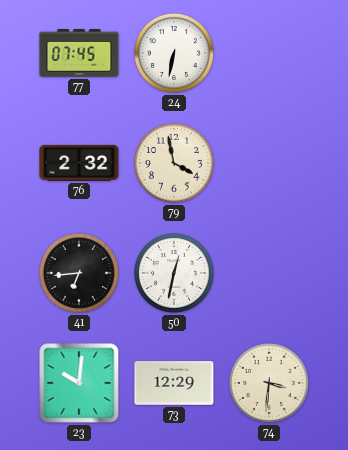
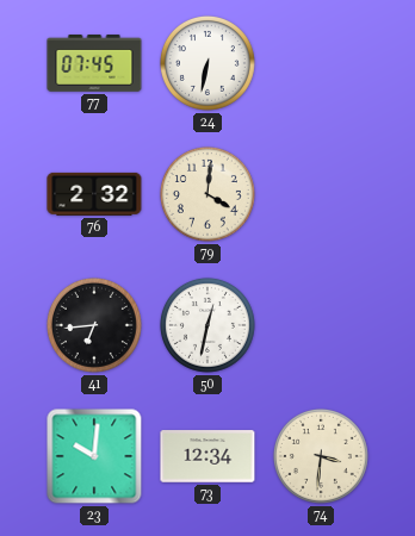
79: 3:58 -> 4:01 (207, 194)
73: 12:29 -> 12:34 (207, 456)
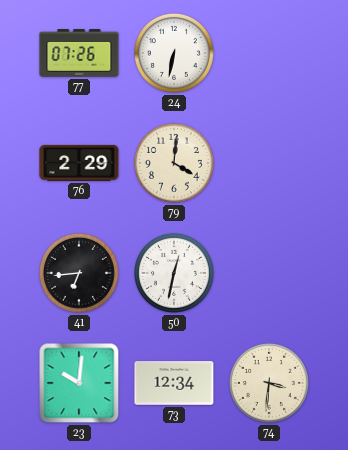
77: 07:45 -> 07:26 (79, 53)
76: 2:32 -> 2:29 (79, 163)
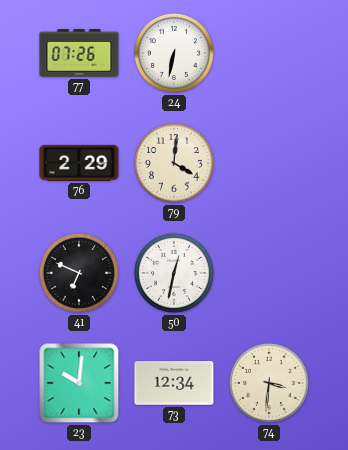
41: 6:44 -> 6:49 (79, 273)
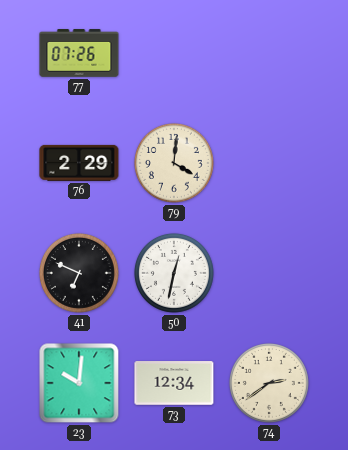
24: 6:32 -> none (174, 53)
74: 3:31 -> 2:39 (269, 383)
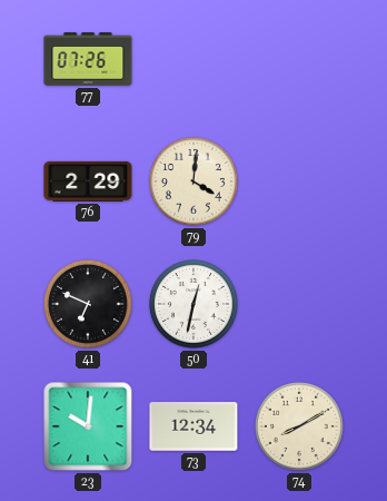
74: 2:39 -> 8:10 (299, 426)
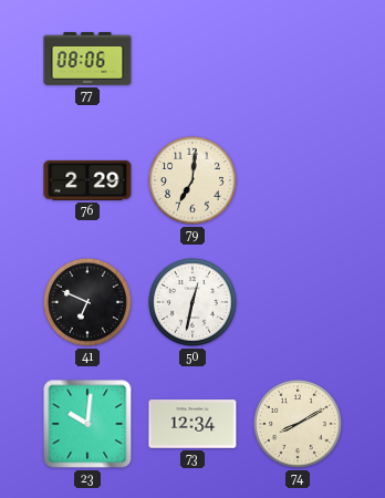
77: 07:26 -> 08:06 (87, 59)
79: 4:01 -> 7:01 (192, 180)
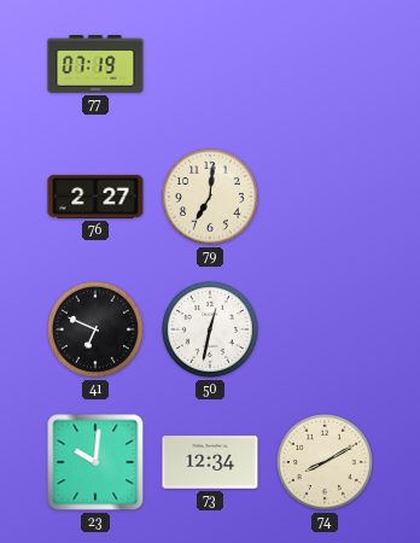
77: 08:06 -> 07:19 (95, 64)
76: 2:29 -> 2:27 (95, 197)
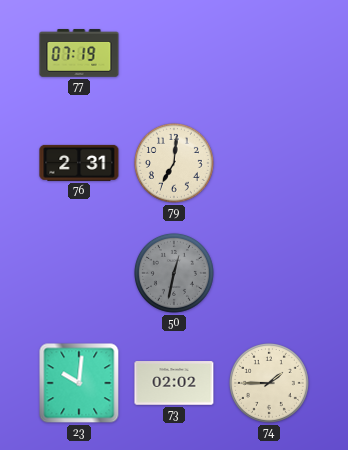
76: 2:27 -> 2:31 (79, 163)
41: 6:49 -> none (95, 329)
50 dial: white -> grey (174, 273)
73: 12:34 -> 02:02 (174, 383)
74: 8:10 -> 1:45 (269, 383)
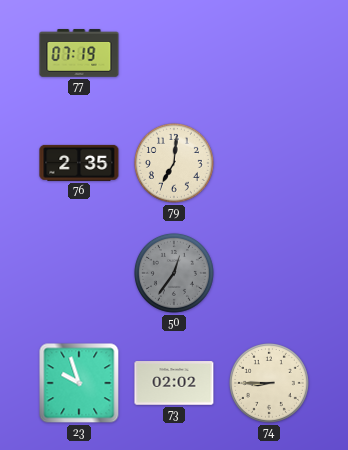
76: 2:31 -> 2:35 (79, 163)
50: 12:32 -> 12:36 (174, 273)
23: 10:01 -> 9:57 (79, 383)
74: 1:45 -> 8:45 (269, 383)
